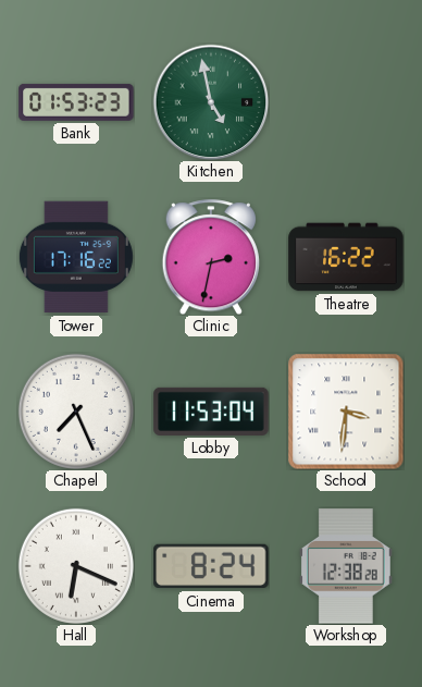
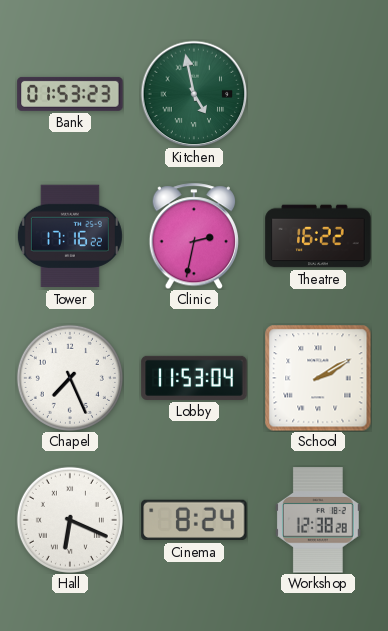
School: 3:31 -> 2:10 (318, 378)
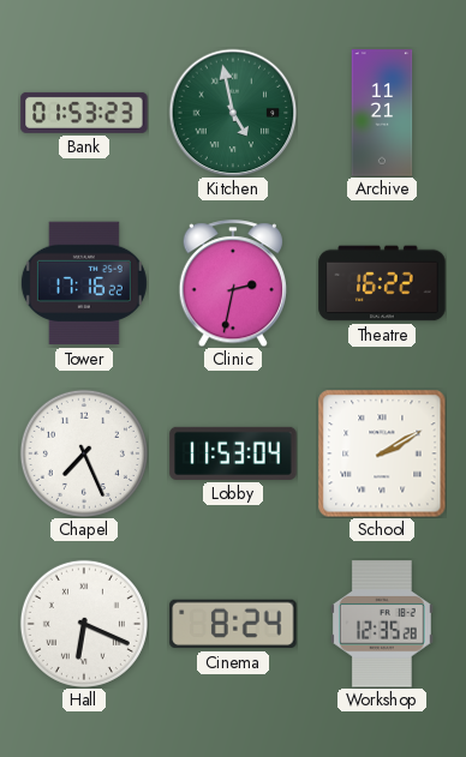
Archive: none -> 11:21 (382, 113)
Workshop: 12:38 -> 12:35 (382, 624)
